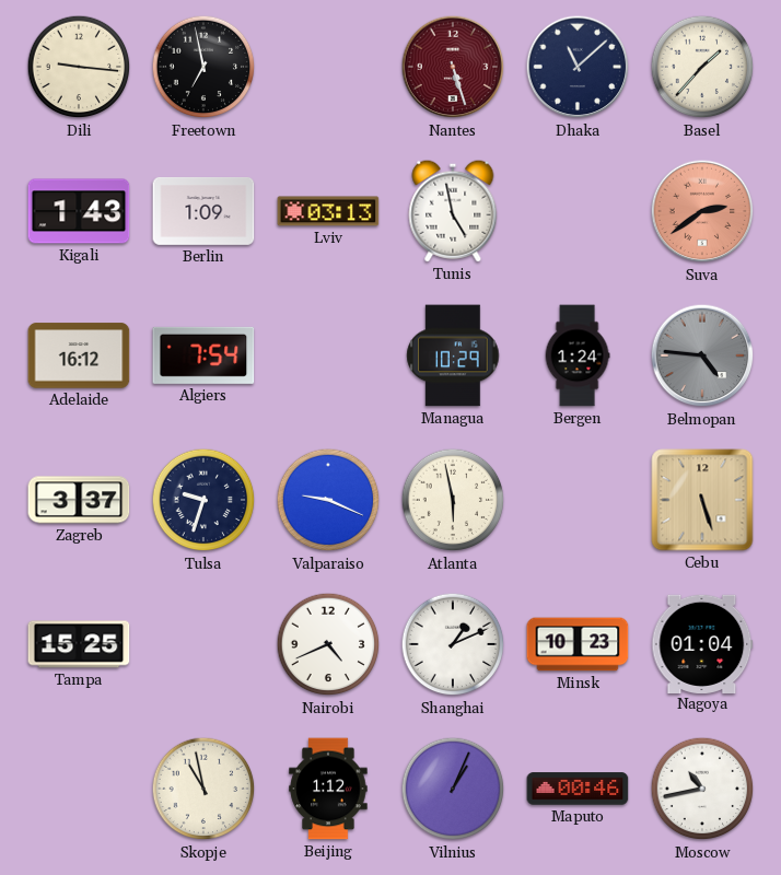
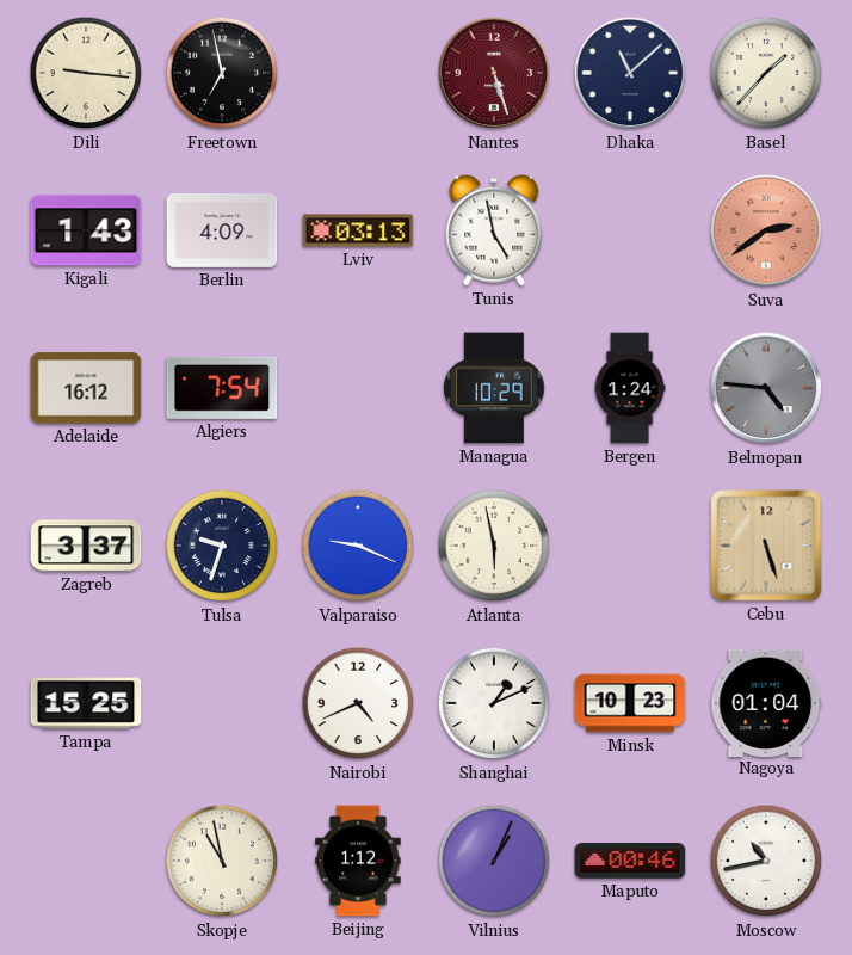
Berlin: 1:09 -> 4:09 (222, 230)
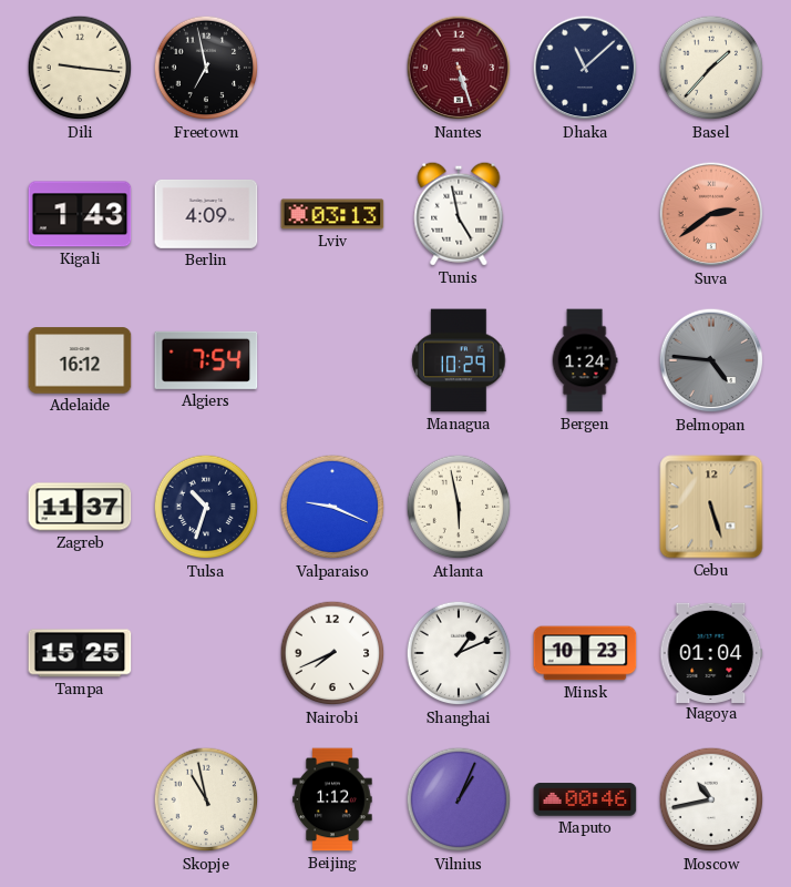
Zagreb: 3:37 -> 11:37 (80, 507)
Tulsa: 9:33 -> 10:33 (206, 507)
Nairobi: 4:41 -> 7:41 (332, 653)
